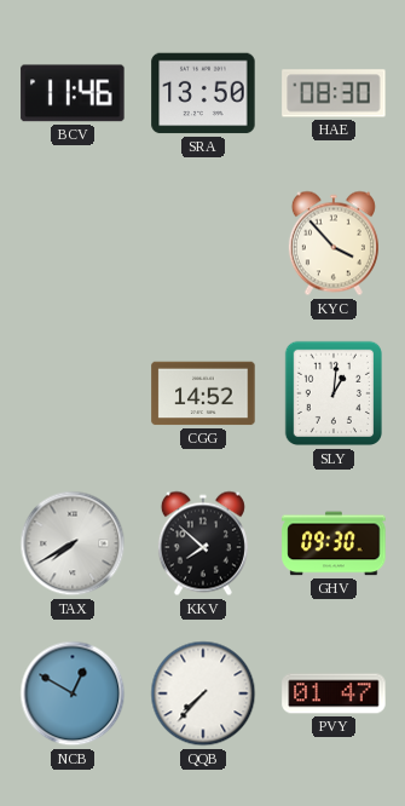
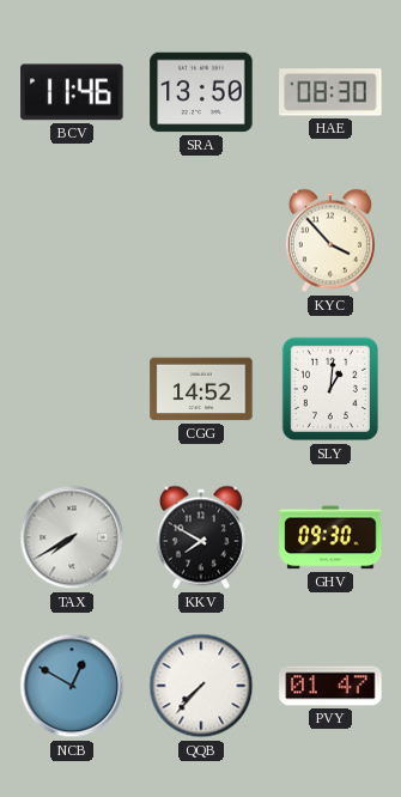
KKV: 7:52 -> 7:50 (201, 537)
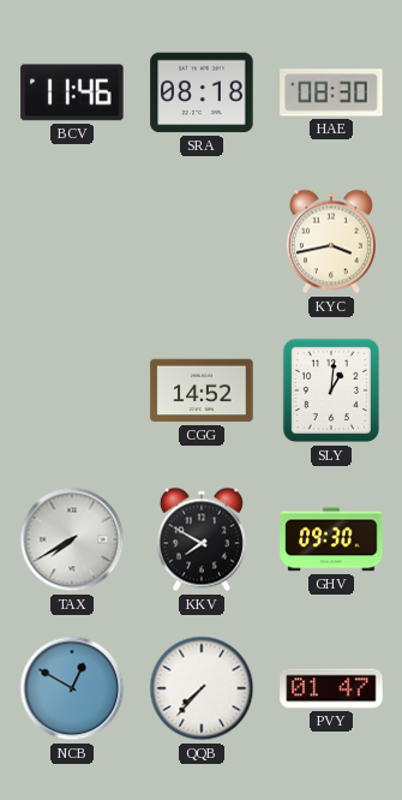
SRA: 13:50 -> 08:18 (202, 92)
KYC: 3:53 -> 3:43 (331, 241)
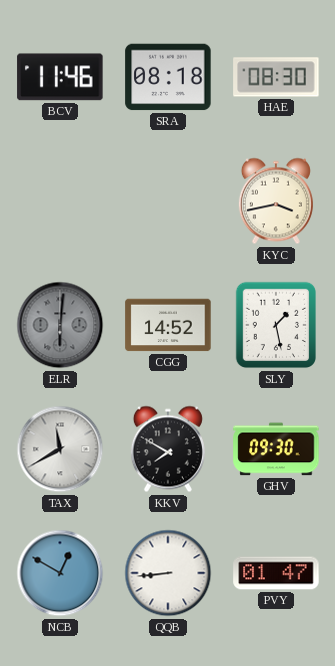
ELR: none -> 6:01 (60, 325)
SLY: 1:01 -> 1:28 (275, 325)
TAX: 7:40 -> 11:40 (60, 449)
QQB: 7:37 -> 8:44 (168, 573)
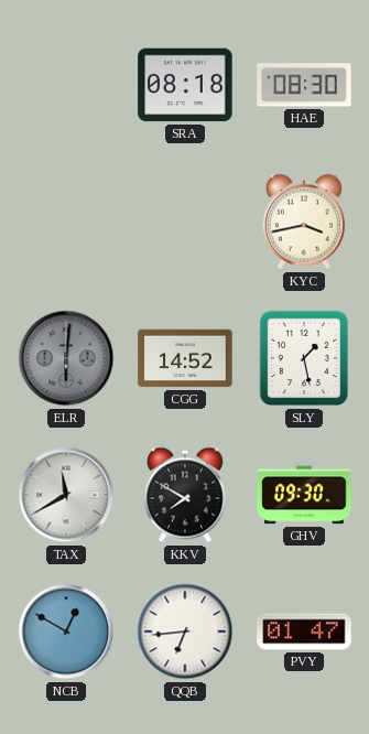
BCV: 11:46 -> none (60, 77)
QQB: 8:44 -> 6:44 (185, 632)
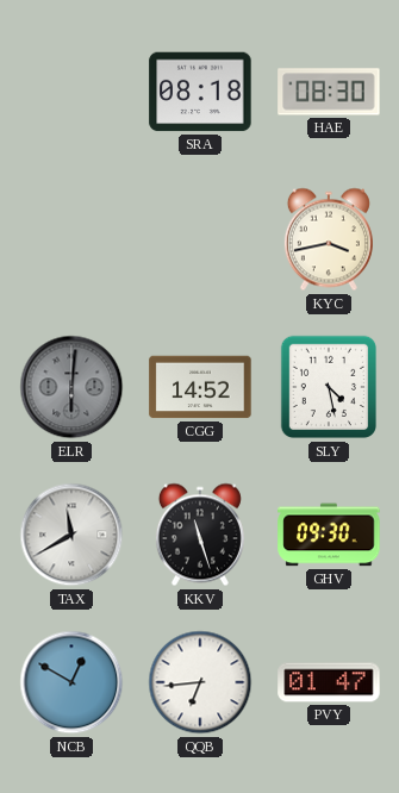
SLY: 1:28 -> 4:28 (328, 387)
KKV: 7:50 -> 11:27 (200, 535)
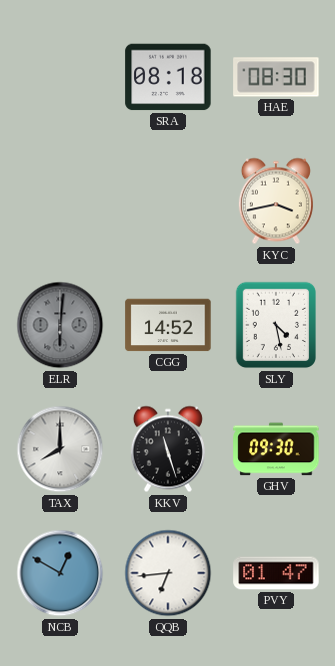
TAX: 11:40 -> 8:00 (60, 449)
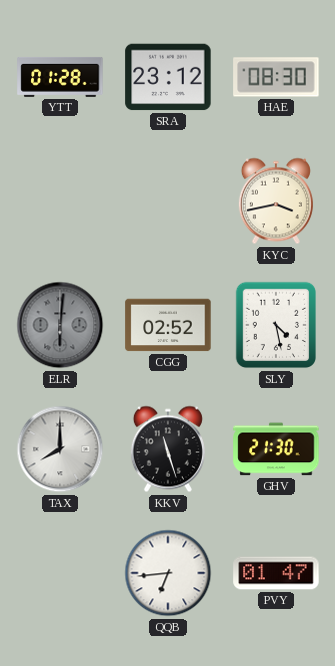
YTT: none -> 01:28 (60, 77)
SRA: 08:18 -> 23:12 (168, 77)
CGG: 14:52 -> 02:52 (168, 325)
GHV: 09:30 -> 21:30 (276, 449)
NCB: 12:50 -> none (60, 573)
